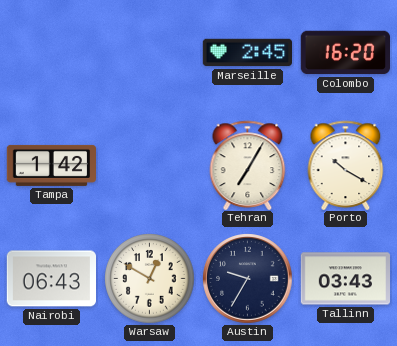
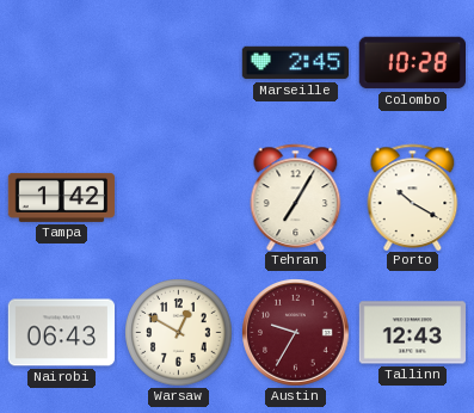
Colombo: 16:20 -> 10:28 (412, 63)
Austin dial: navy -> burgundy (296, 333)
Tallinn: 03:43 -> 12:43 (412, 333)
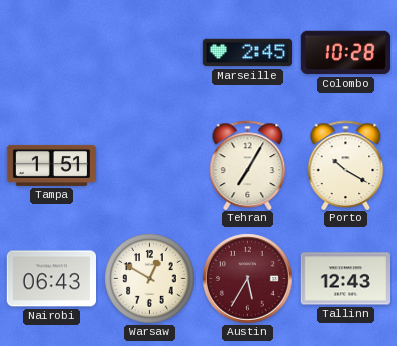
Tampa: 1:42 -> 1:51 (52, 165)
Austin: 9:35 -> 5:35 (248, 279)
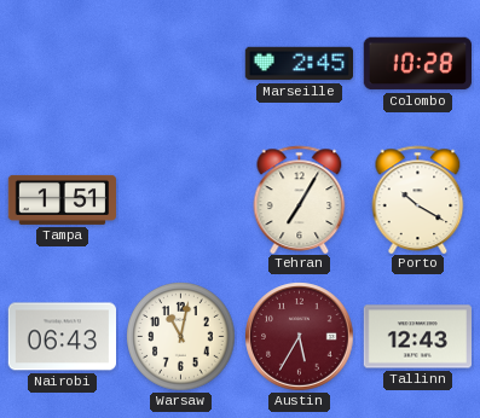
Warsaw: 12:50 -> 11:02 (181, 337)
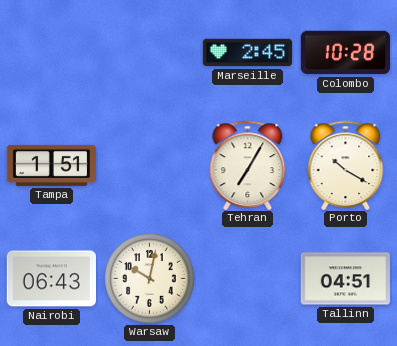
Warsaw: 11:02 -> 10:02 (150, 279)
Austin: 5:35 -> none (300, 337)
Tallinn: 12:43 -> 04:51 (345, 279)
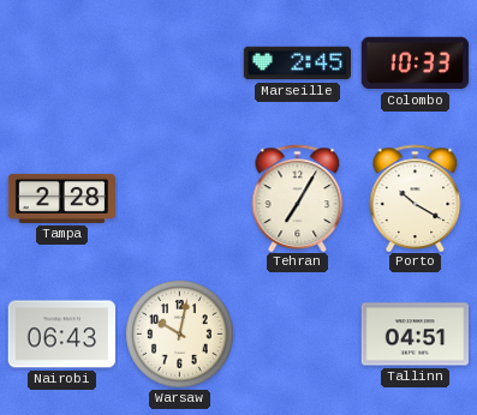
Colombo: 10:28 -> 10:33 (415, 64)
Tampa: 1:51 -> 2:28 (62, 198)
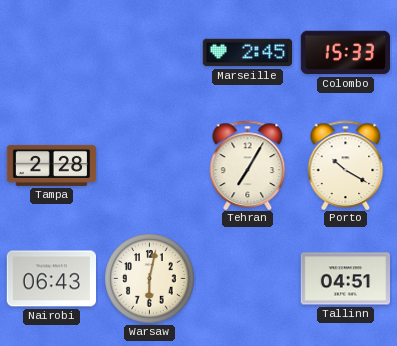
Colombo: 10:33 -> 15:33 (345, 53)
Warsaw: 10:02 -> 6:02 (150, 279)
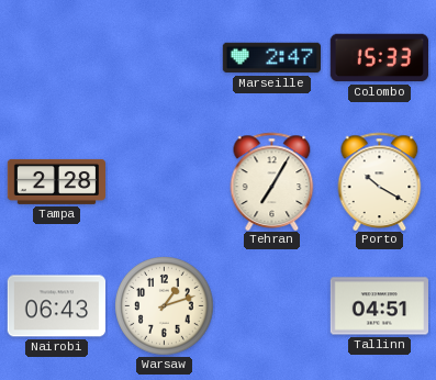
Marseille: 2:45 -> 2:47 (271, 58)
Warsaw: 6:02 -> 1:12 (165, 306)
